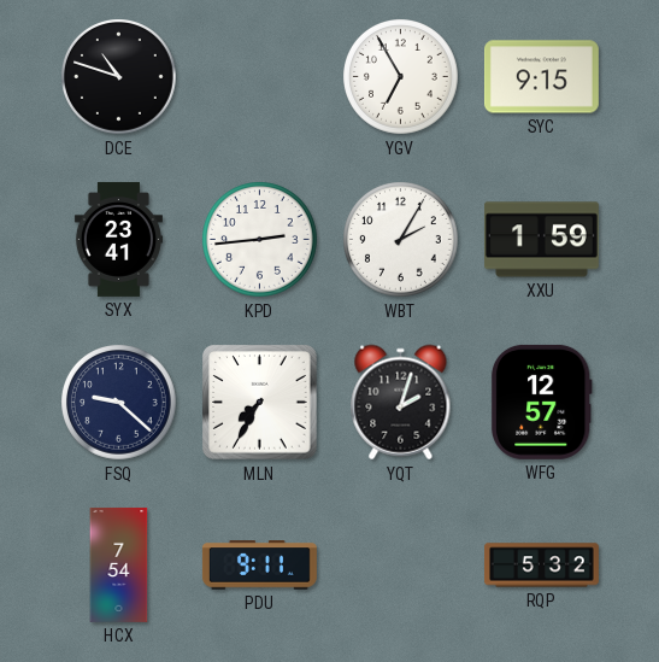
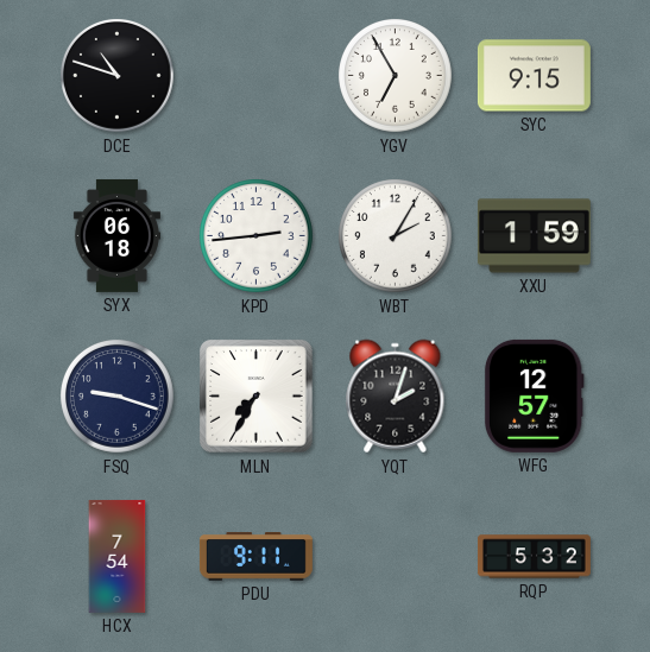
SYX: 23:41 -> 06:18 (116, 235)
FSQ: 9:22 -> 9:18 (118, 397)
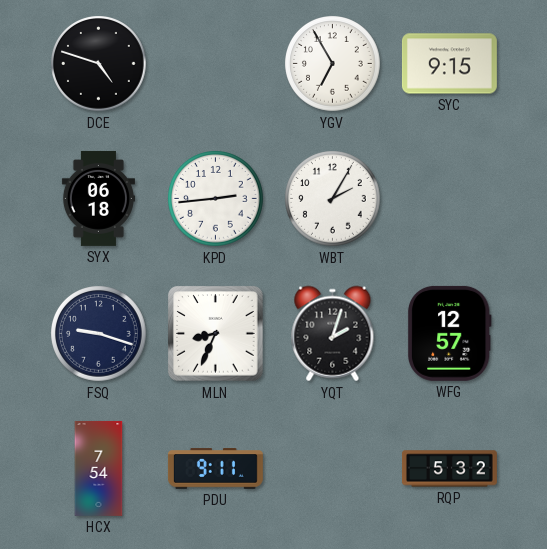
DCE: 10:48 -> 4:48 (99, 64)
XXU: 1:59 -> none (534, 236)
MLN: 7:35 -> 8:34 (216, 334)
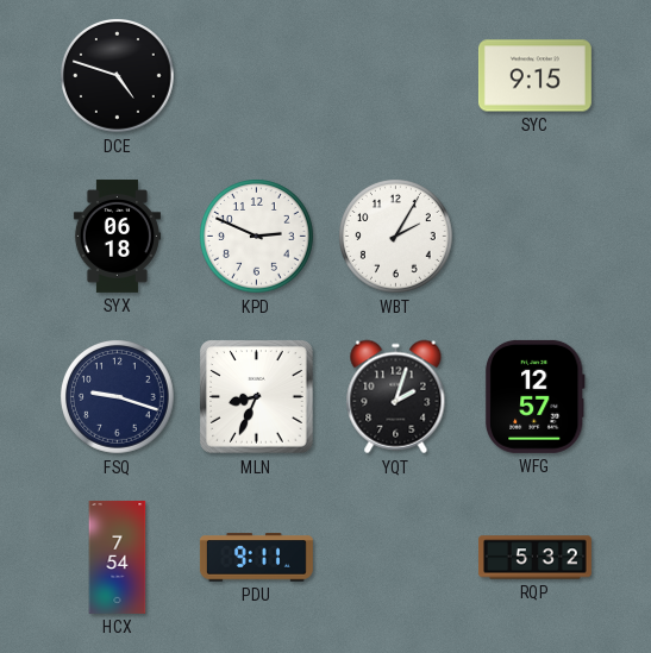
YGV: 6:55 -> none (333, 64)
KPD: 2:44 -> 2:49 (257, 237)
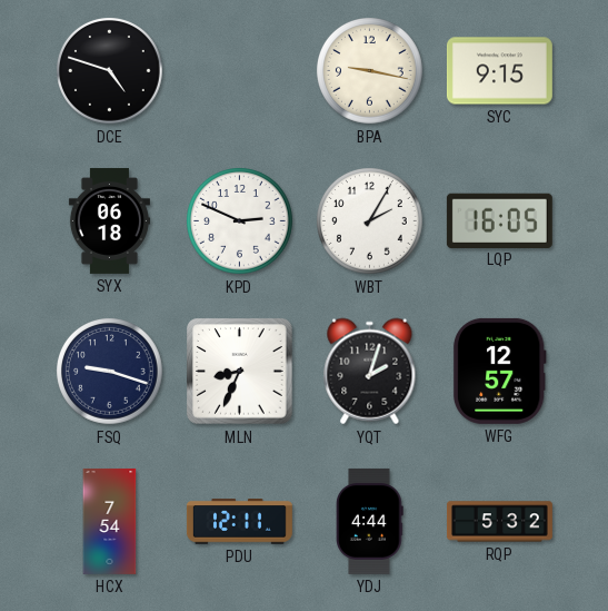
BPA: none -> 9:17 (370, 71)
LQP: none -> 16:05 (499, 220)
PDU: 9:11 -> 12:11 (239, 522)
YDJ: none -> 4:44 (370, 521)
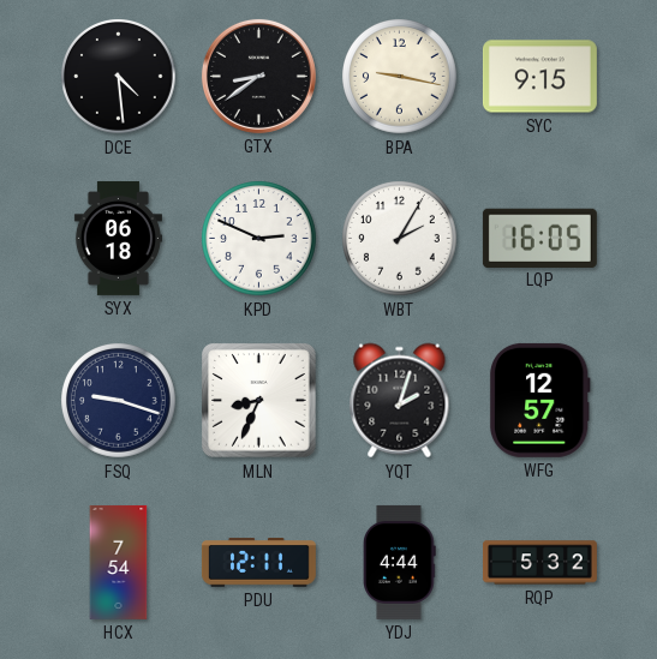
DCE: 4:48 -> 4:29 (119, 77)
GTX: none -> 8:39 (258, 76)
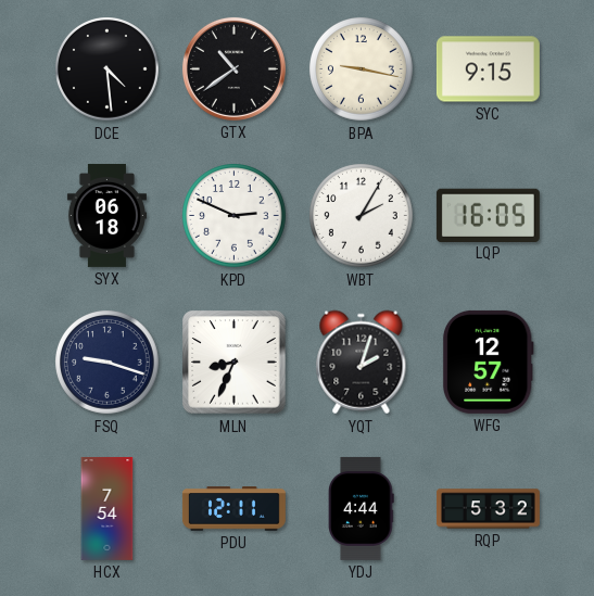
GTX: 8:39 -> 10:39 (233, 68)
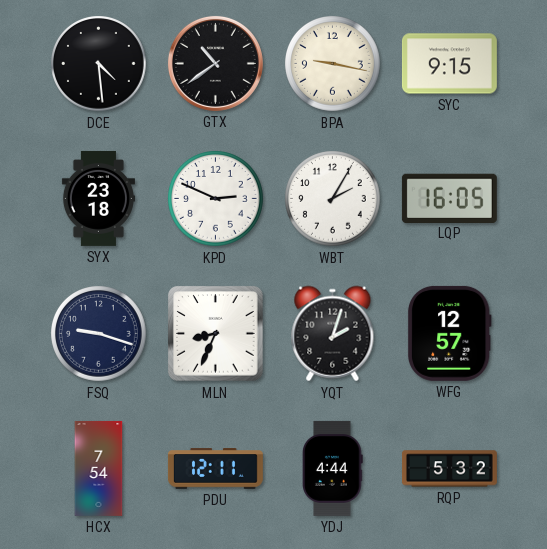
SYX: 06:18 -> 23:18 (98, 198)
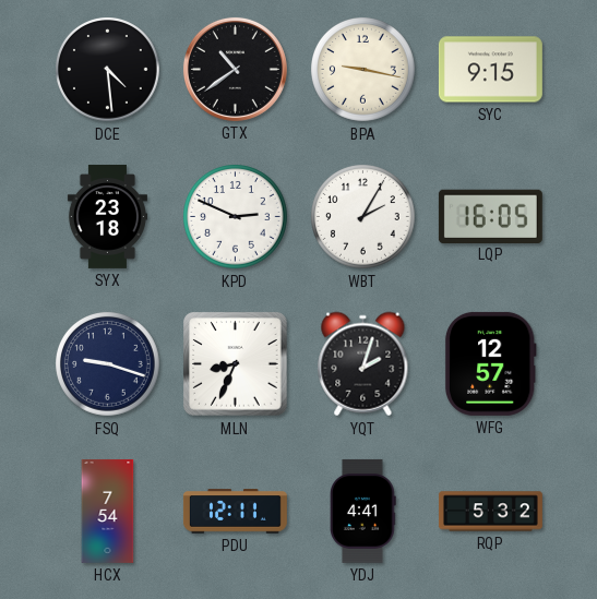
YDJ: 4:44 -> 4:41 (363, 511)
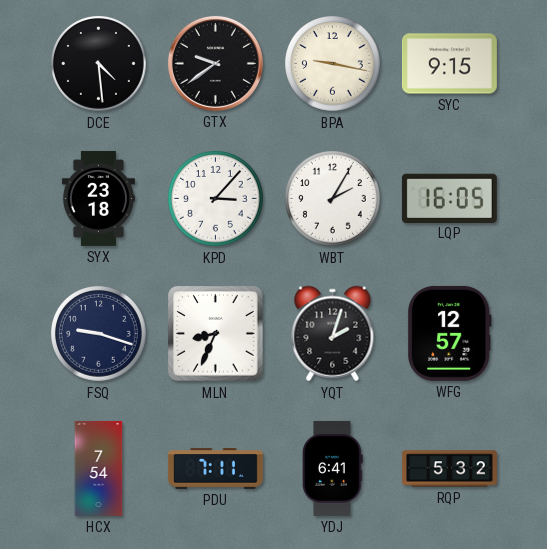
GTX: 10:39 -> 9:39 (215, 63)
KPD: 2:49 -> 3:07 (216, 199)
PDU: 12:11 -> 7:11 (215, 469)
YDJ: 4:41 -> 6:41 (333, 468)
